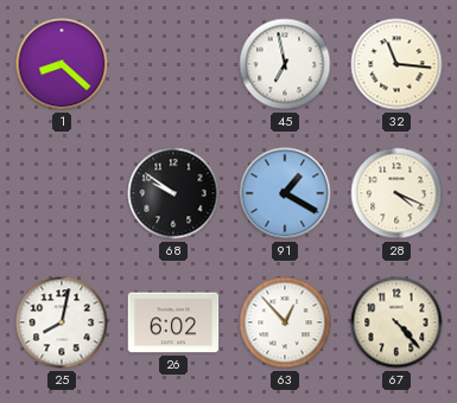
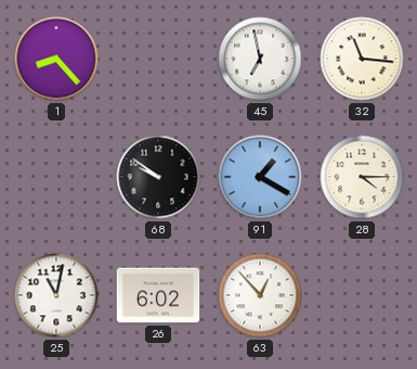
1: 8:22 -> 8:23 (56, 59)
28: 4:19 -> 4:15 (362, 177)
25: 8:02 -> 11:02 (56, 295)
67: 4:23 -> none (396, 322)
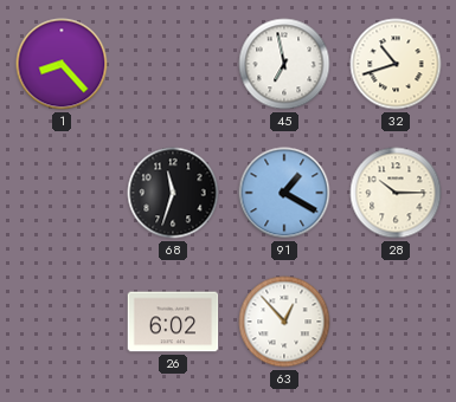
32: 11:16 -> 10:42 (396, 64)
68: 9:51 -> 11:33 (173, 193)
28: 4:15 -> 10:15 (396, 193)
25: 11:02 -> none (56, 295)
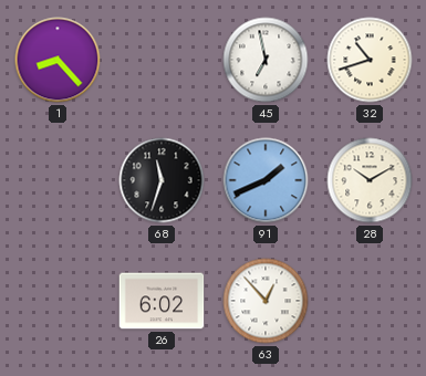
91: 1:20 -> 1:41 (266, 180)
28: 10:15 -> 10:10 (370, 180)
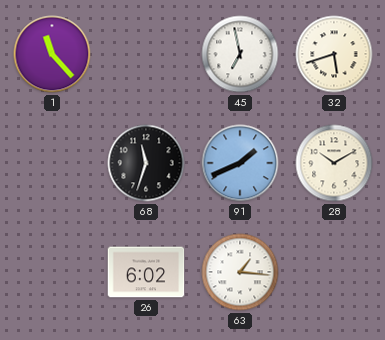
1: 8:23 -> 11:23 (52, 54)
32: 10:42 -> 5:42 (334, 54)
63: 12:53 -> 1:16 (240, 272)
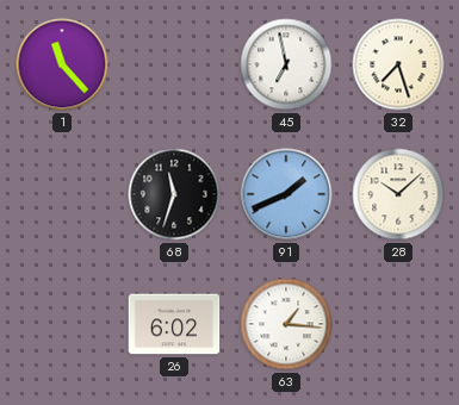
32: 5:42 -> 7:27 (398, 64)
28: 10:10 -> 10:08 (398, 194)
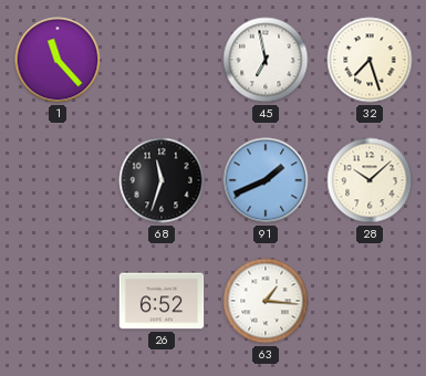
26: 6:02 -> 6:52 (162, 301)
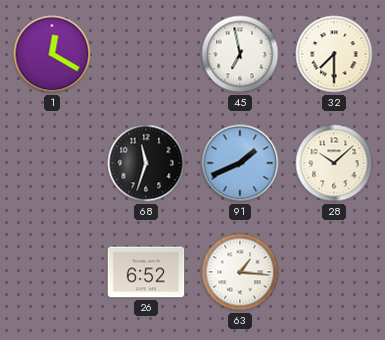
1: 11:23 -> 12:20 (52, 54)
32: 7:27 -> 7:30 (334, 54)
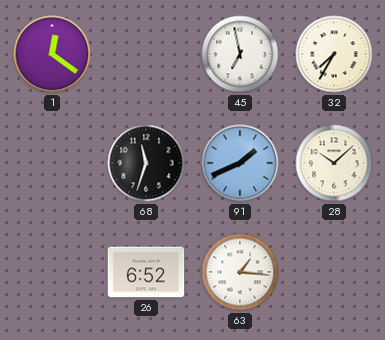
1: 12:20 -> 12:21 (52, 54)
32: 7:30 -> 7:35 (334, 54)
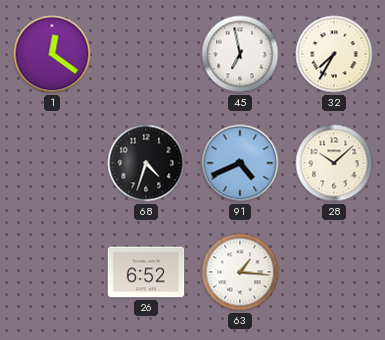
68: 11:33 -> 4:33 (146, 163)
91: 1:41 -> 4:41 (240, 163)
